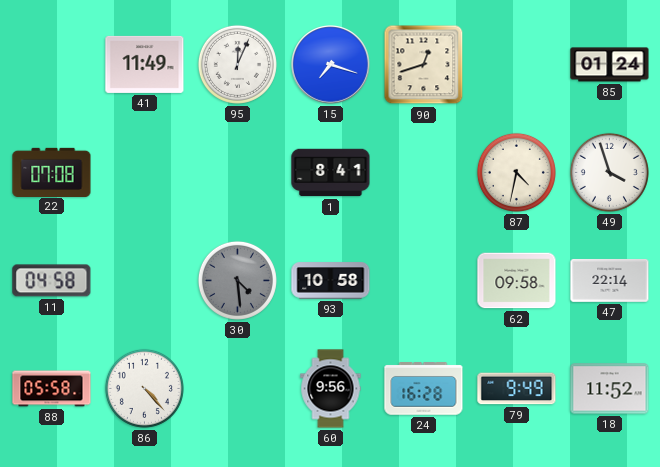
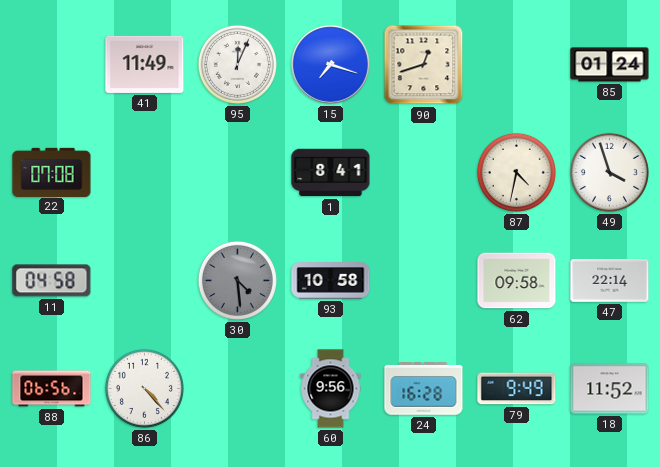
88: 05:58 -> 06:56 (52, 389)
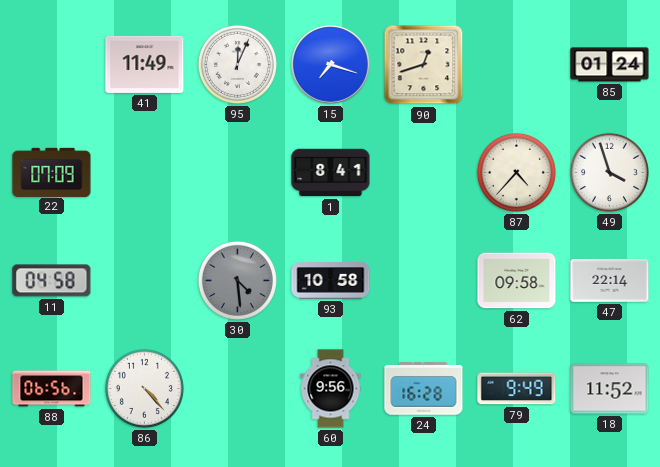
22: 07:08 -> 07:09 (52, 172)
87: 4:32 -> 4:37 (516, 172)
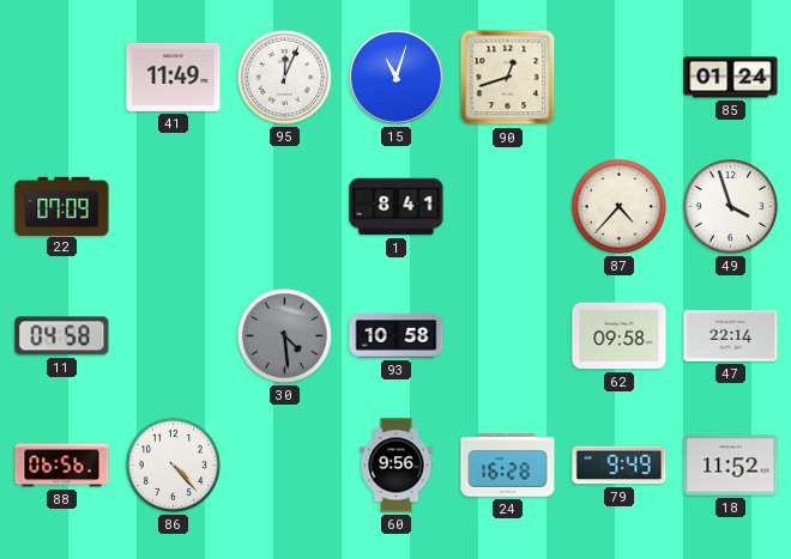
15: 7:18 -> 11:03 (397, 78)
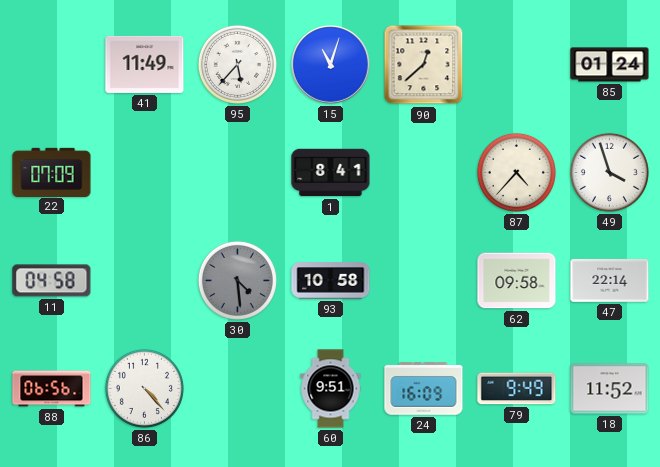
95: 12:04 -> 5:37 (237, 64)
90: 12:42 -> 12:38 (424, 65)
60: 9:56 -> 9:51 (331, 389)
24: 16:28 -> 16:09 (424, 389)
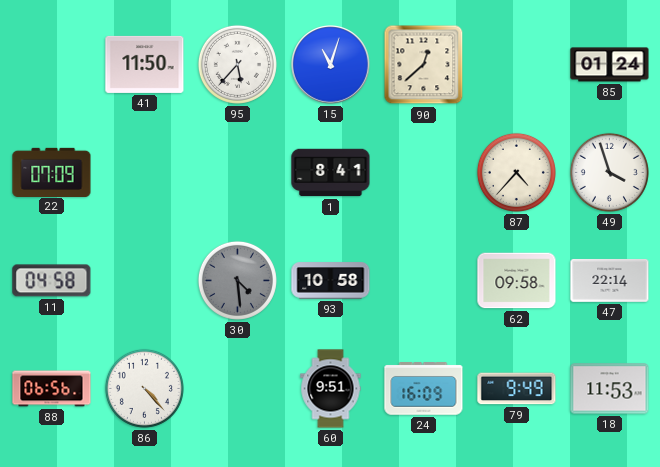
41: 11:49 -> 11:50 (145, 64)
18: 11:52 -> 11:53 (610, 389)
